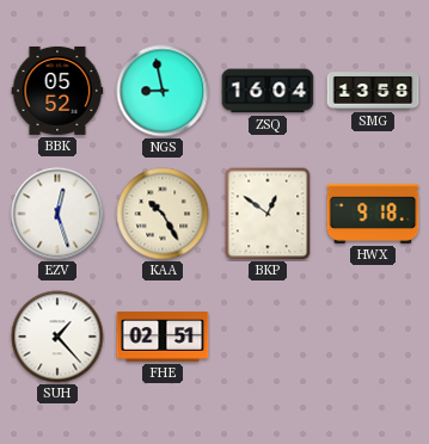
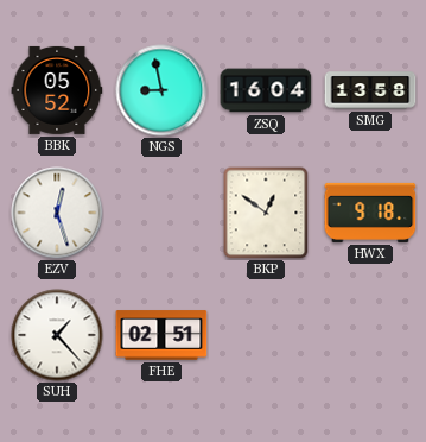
KAA: 10:25 -> none (163, 214)
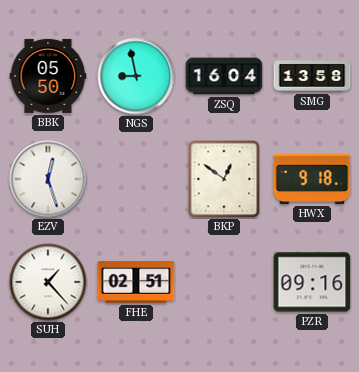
BBK: 05:52 -> 05:50 (48, 76)
PZR: none -> 09:16 (312, 282)
